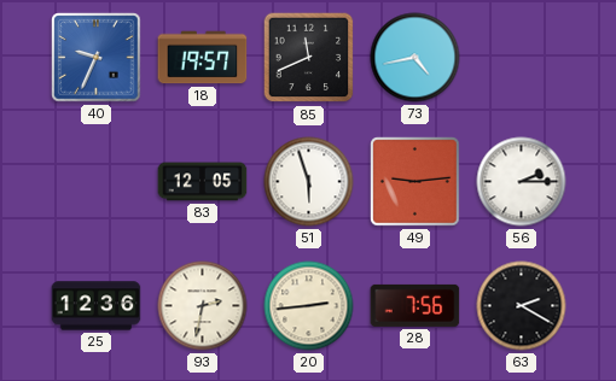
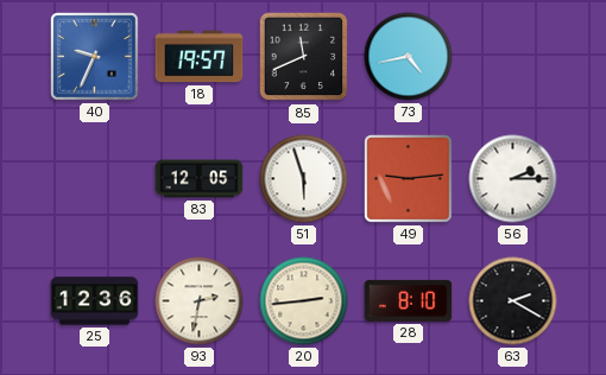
28: 7:56 -> 8:10 (409, 300)
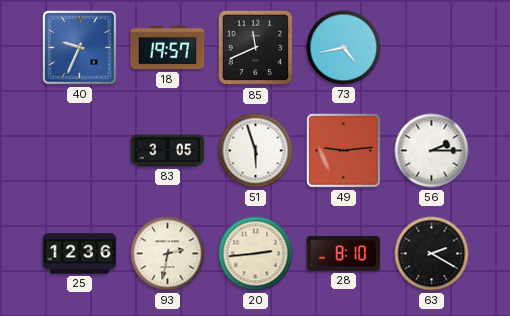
83: 12:05 -> 3:05 (168, 151)
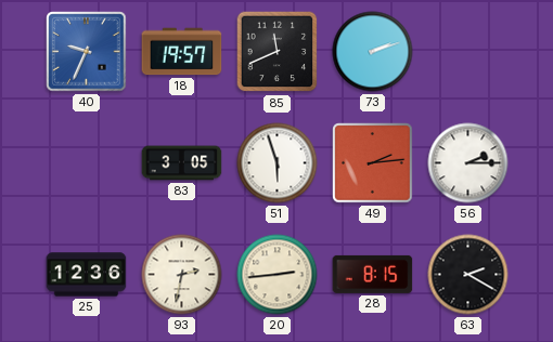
73: 4:43 -> 2:12 (373, 52)
49: 9:14 -> 2:14 (373, 163)
28: 8:10 -> 8:15 (373, 274)
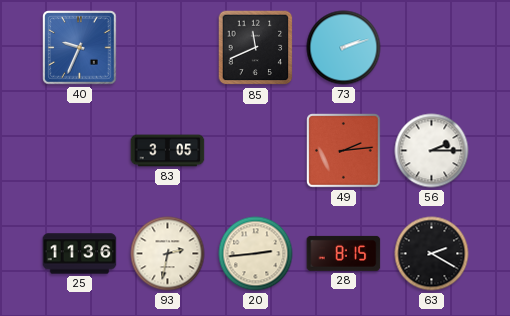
18: 19:57 -> none (182, 52)
51: 5:57 -> none (278, 163)
25: 12:36 -> 11:36 (80, 254)
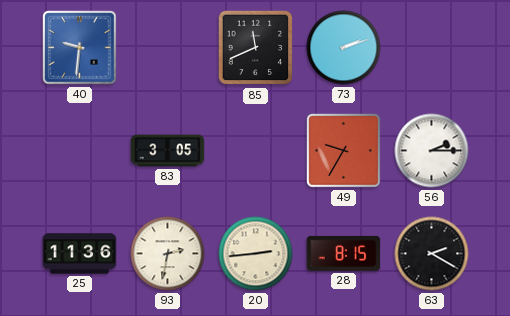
40: 9:34 -> 9:31 (80, 48)
49: 2:14 -> 9:35 (344, 151)
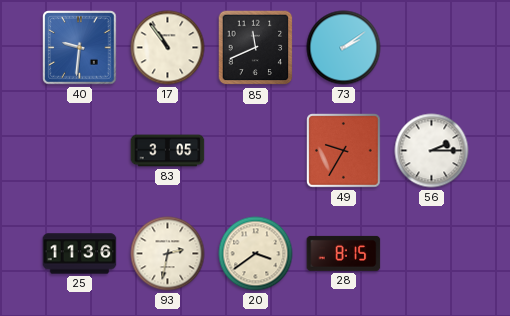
17: none -> 10:54 (168, 48)
73: 2:12 -> 2:09 (344, 48)
20: 2:44 -> 3:39 (256, 254)
63: 2:20 -> none (432, 254)
